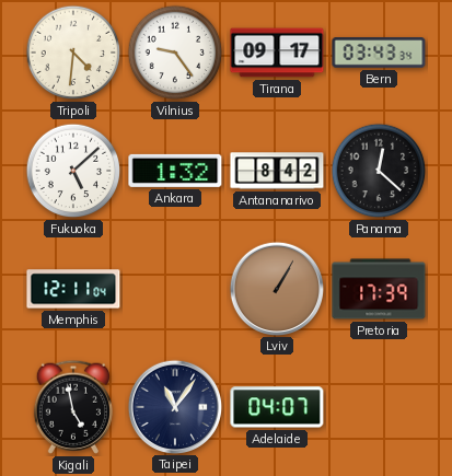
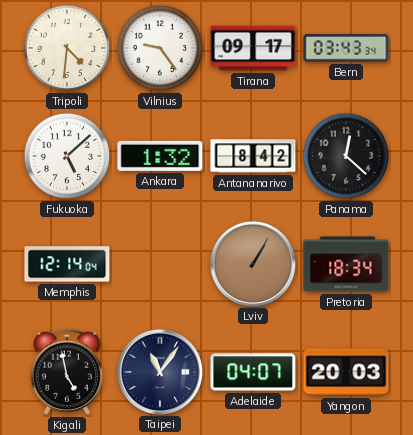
Memphis: 12:11 -> 12:14 (67, 264)
Pretoria: 17:39 -> 18:34 (346, 264)
Yangon: none -> 20:03 (346, 372)
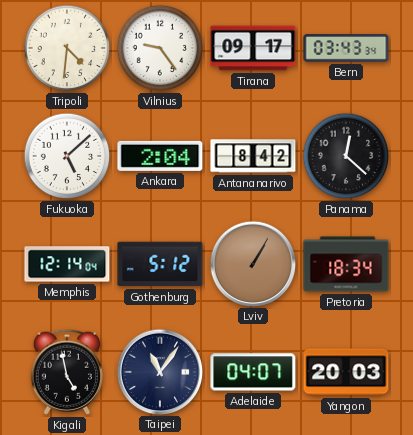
Ankara: 1:32 -> 2:04 (160, 156)
Gothenburg: none -> 5:12 (160, 264)
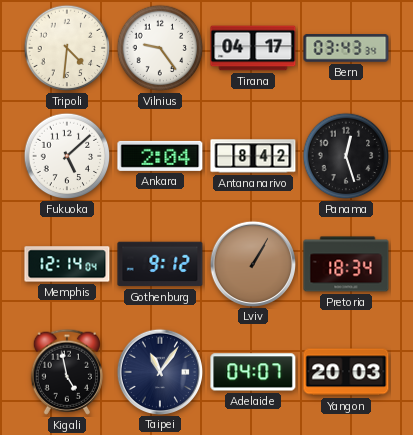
Tirana: 09:17 -> 04:17 (253, 48)
Panama: 12:22 -> 12:27 (346, 156)
Gothenburg: 5:12 -> 9:12 (160, 264)
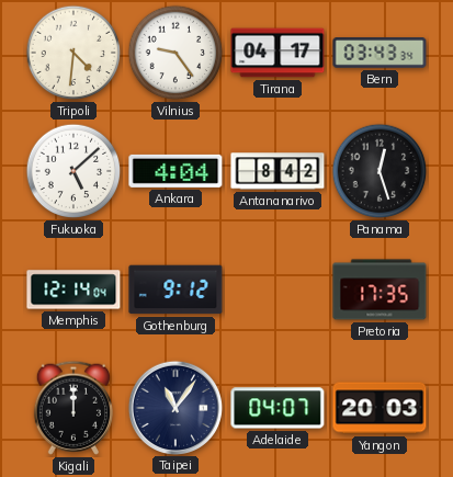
Ankara: 2:04 -> 4:04 (175, 171)
Lviv: 1:05 -> none (252, 263)
Pretoria: 18:34 -> 17:35 (380, 289)
Kigali: 4:58 -> 12:00 (73, 408)
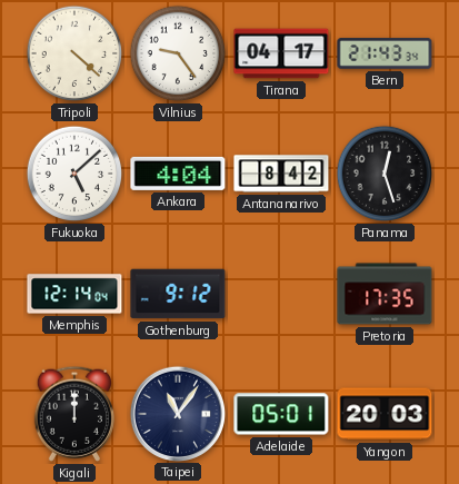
Tripoli: 4:31 -> 4:22 (74, 53)
Bern: 03:43 -> 21:43 (385, 53)
Adelaide: 04:07 -> 05:01 (281, 414)
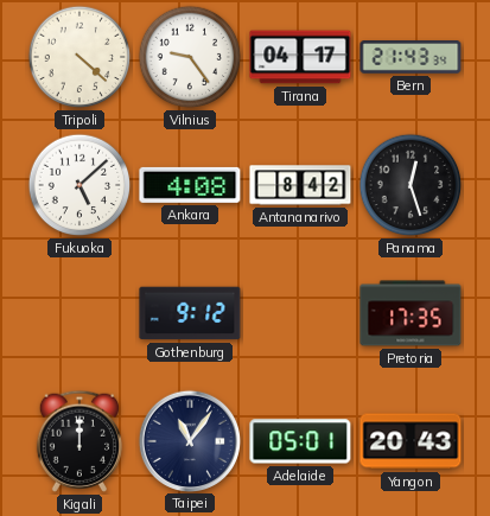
Ankara: 4:04 -> 4:08 (190, 185)
Memphis: 12:14 -> none (74, 294)
Yangon: 20:03 -> 20:43 (411, 441)
